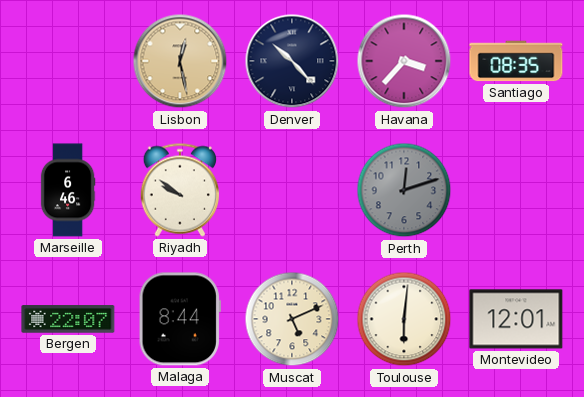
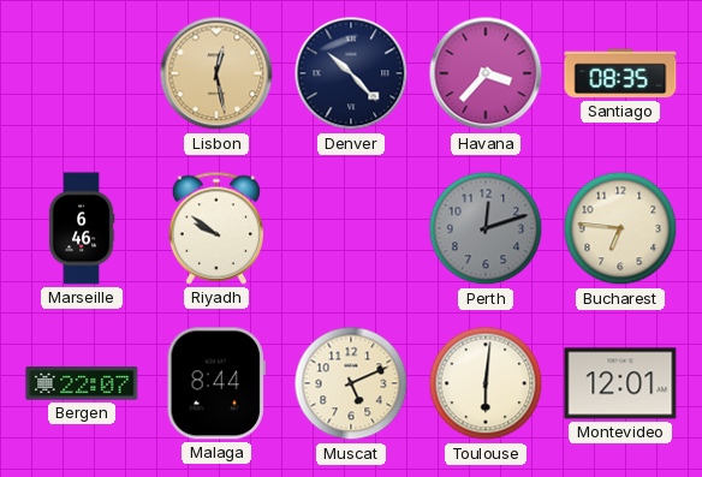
Bucharest: none -> 6:46 (620, 228)
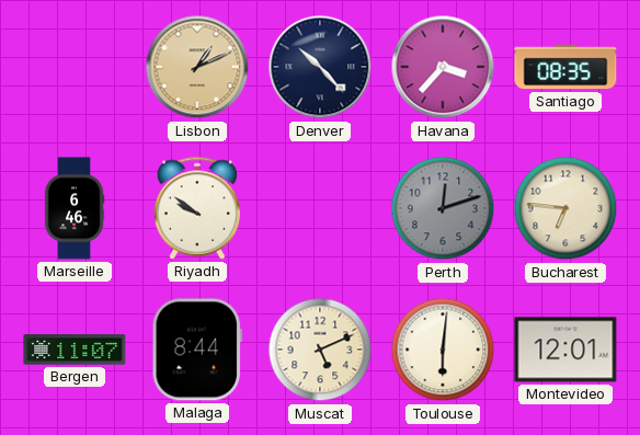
Lisbon: 12:28 -> 1:11 (197, 67)
Bergen: 22:07 -> 11:07 (75, 350)
